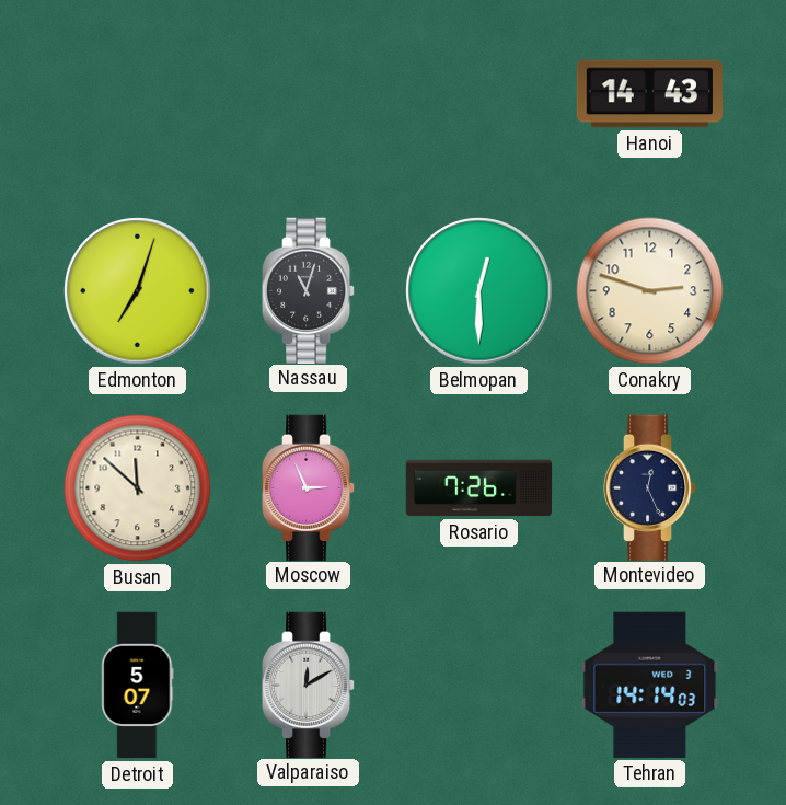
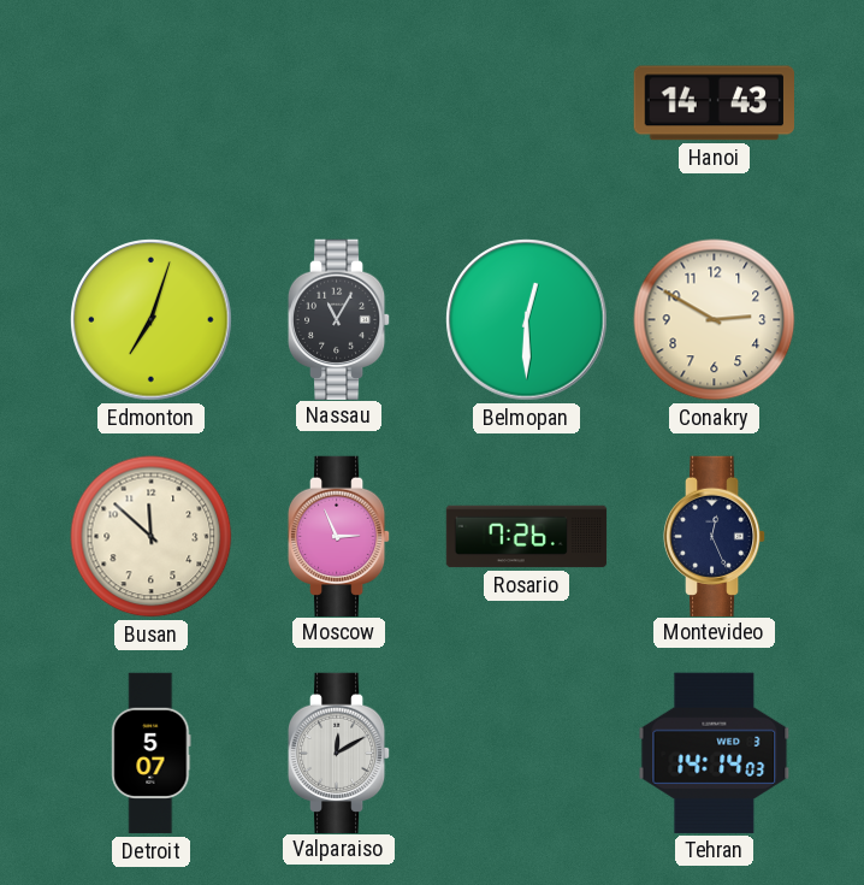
Nassau: 11:03 -> 11:05 (339, 319)
Conakry: 2:48 -> 2:50 (715, 320)
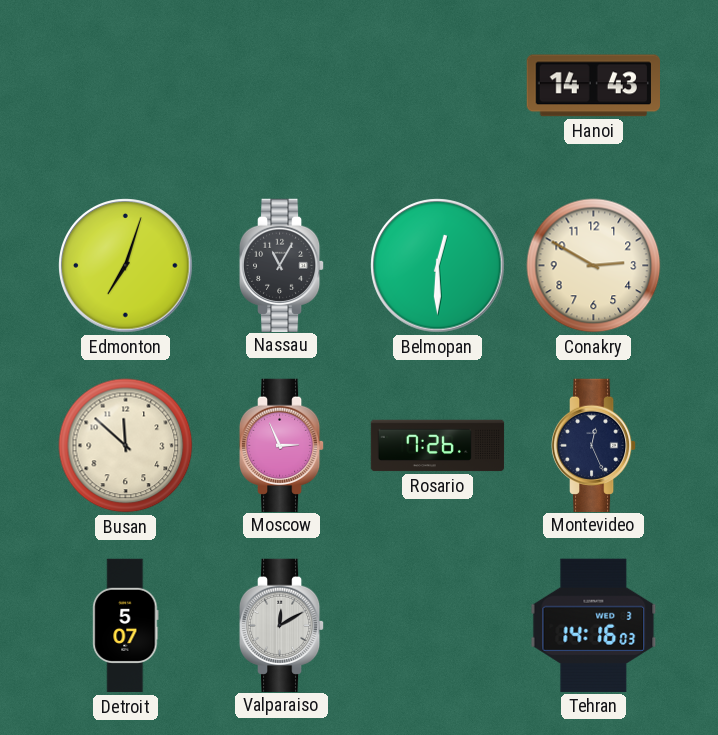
Tehran: 14:14 -> 14:16 (594, 625)
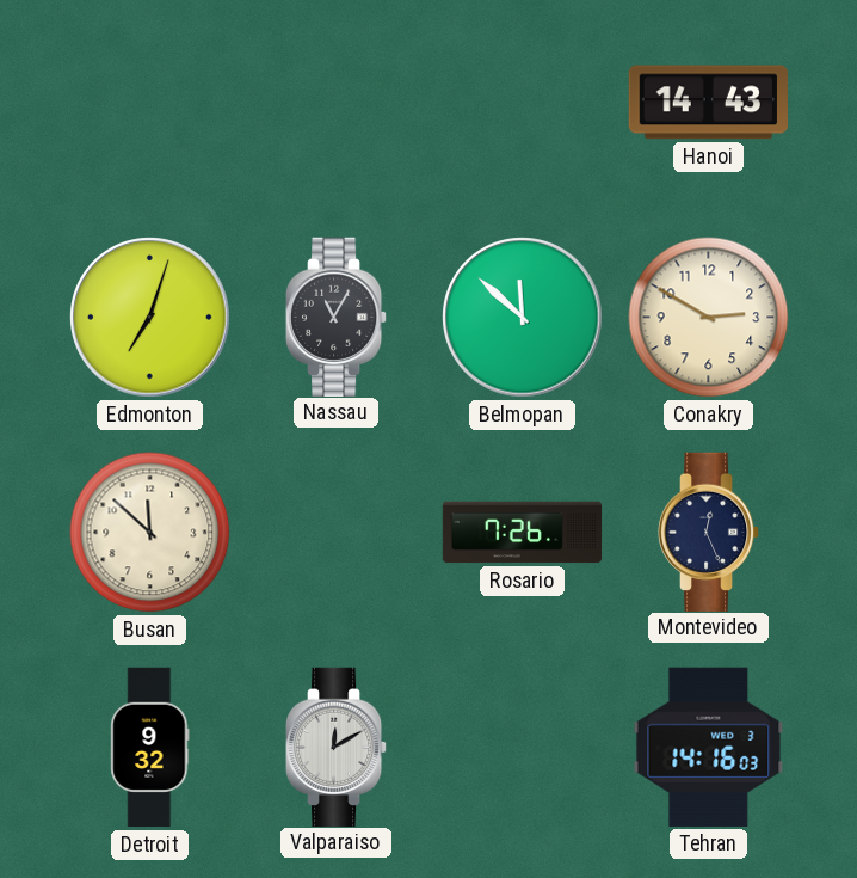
Belmopan: 12:30 -> 11:52 (523, 318)
Moscow: 2:56 -> none (282, 445)
Detroit: 5:07 -> 9:32 (150, 748)
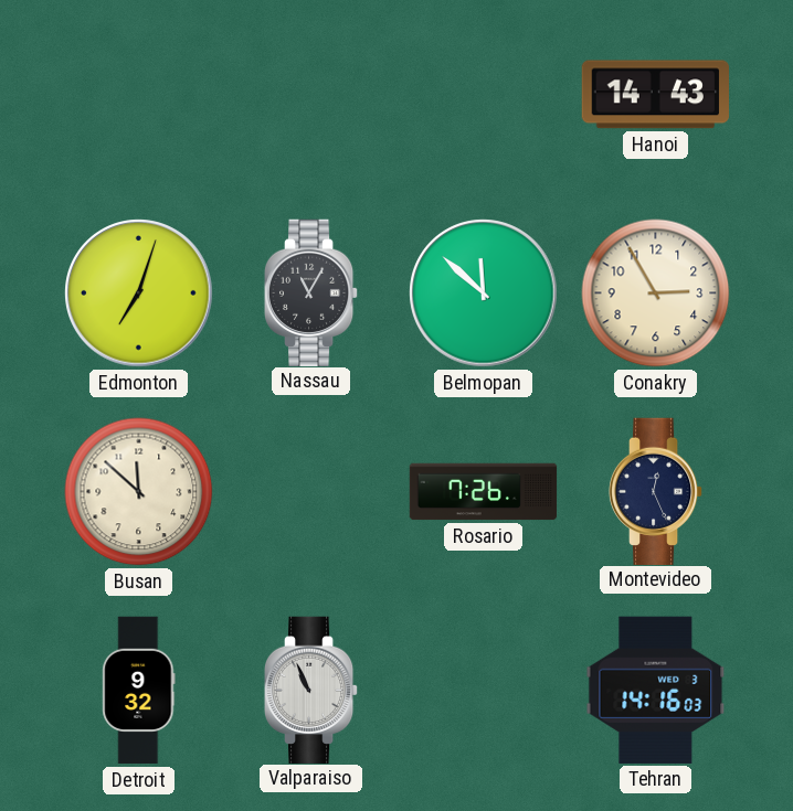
Conakry: 2:50 -> 2:55 (656, 294)
Valparaiso: 12:10 -> 10:56 (311, 690)
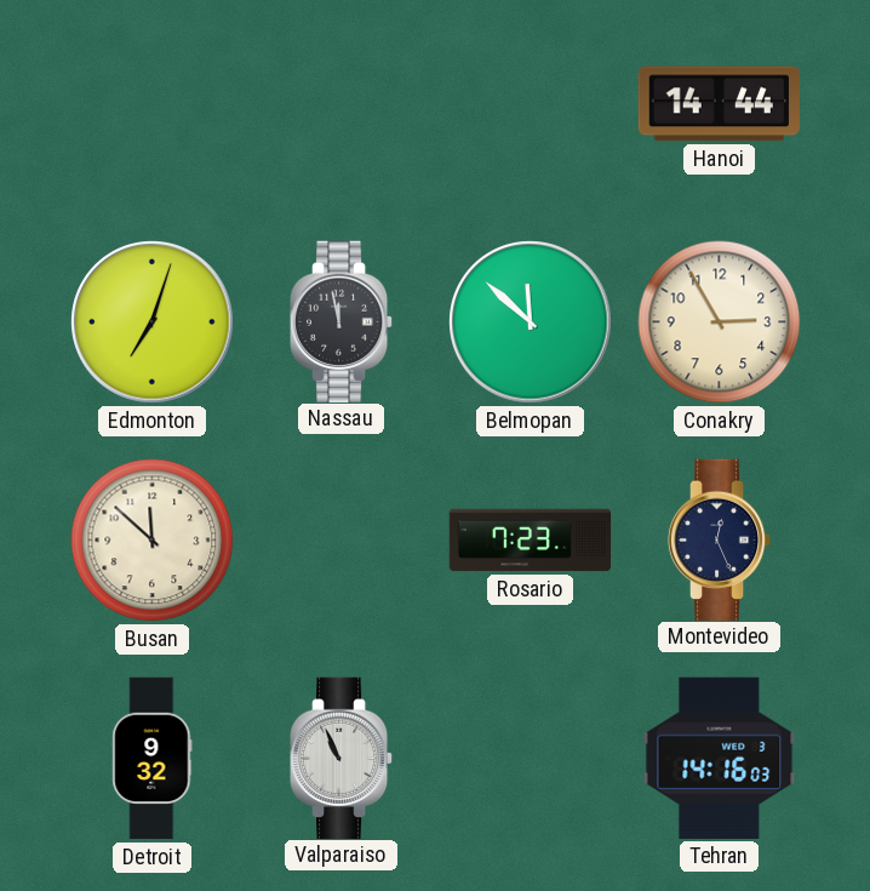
Hanoi: 14:43 -> 14:44 (719, 104)
Nassau: 11:05 -> 11:58 (342, 321)
Rosario: 7:26 -> 7:23 (531, 541)
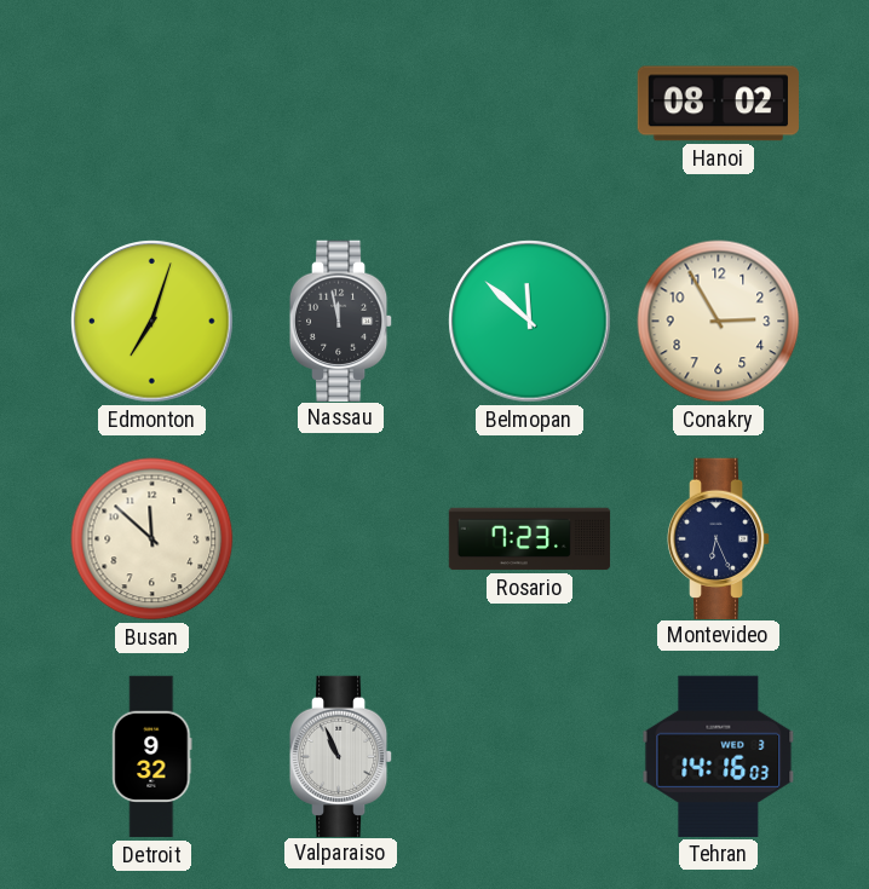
Hanoi: 14:44 -> 08:02 (718, 104)
Montevideo: 12:26 -> 6:26 (719, 538)
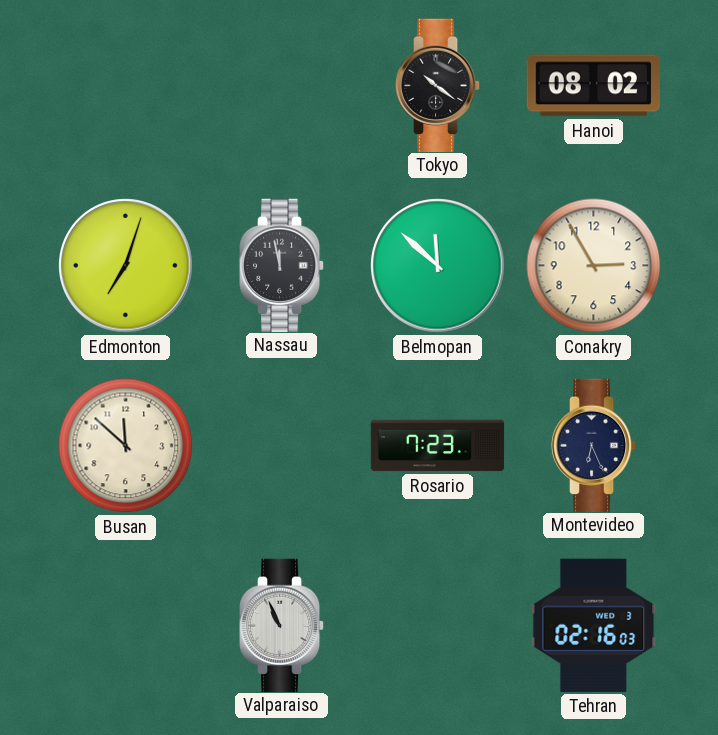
Tokyo: none -> 10:21 (438, 85)
Detroit: 9:32 -> none (152, 757)
Tehran: 14:16 -> 02:16 (594, 625)
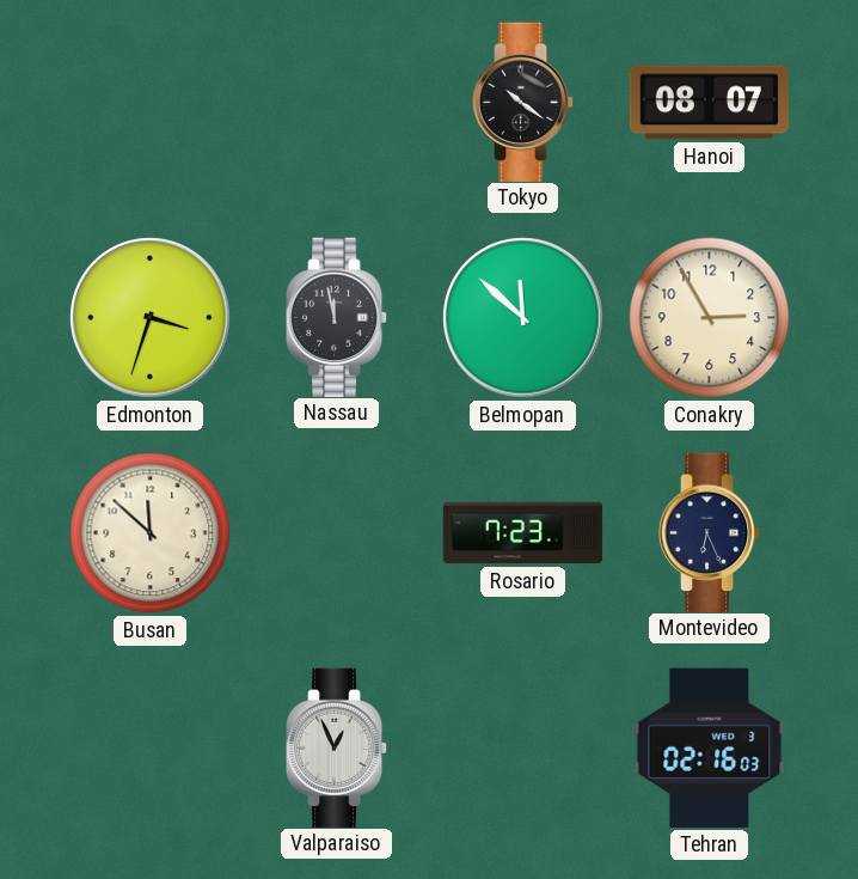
Hanoi: 08:02 -> 08:07 (709, 103)
Edmonton: 7:03 -> 3:33 (151, 318)
Valparaiso: 10:56 -> 12:56 (337, 747)
